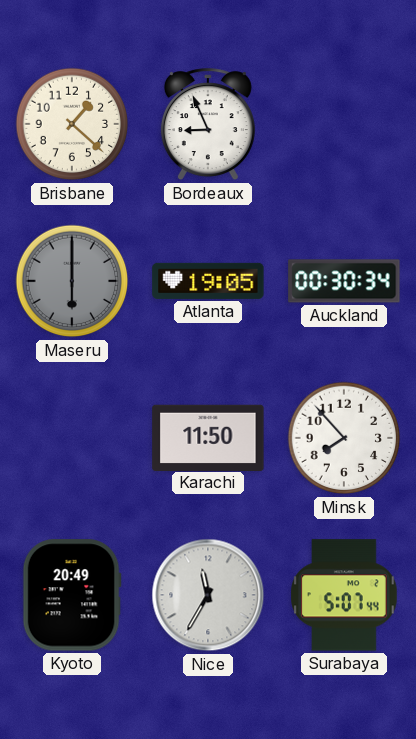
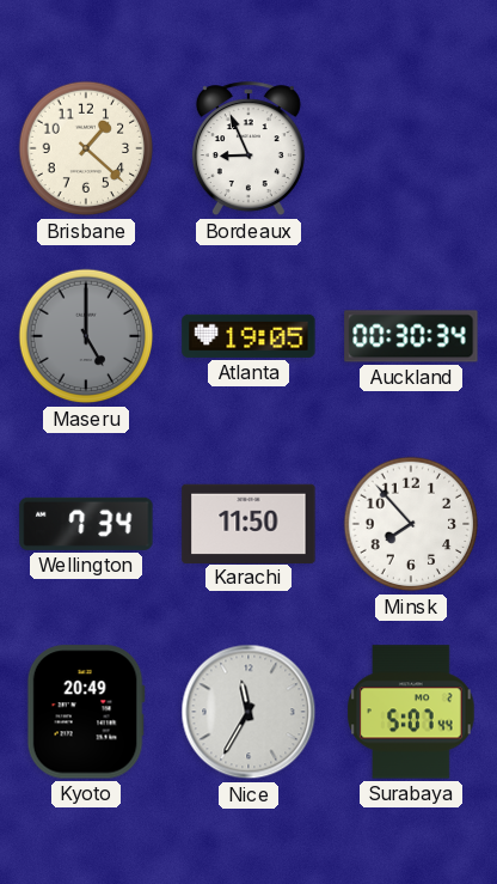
Maseru: 6:00 -> 5:00 (86, 336)
Wellington: none -> 7:34 (86, 524)
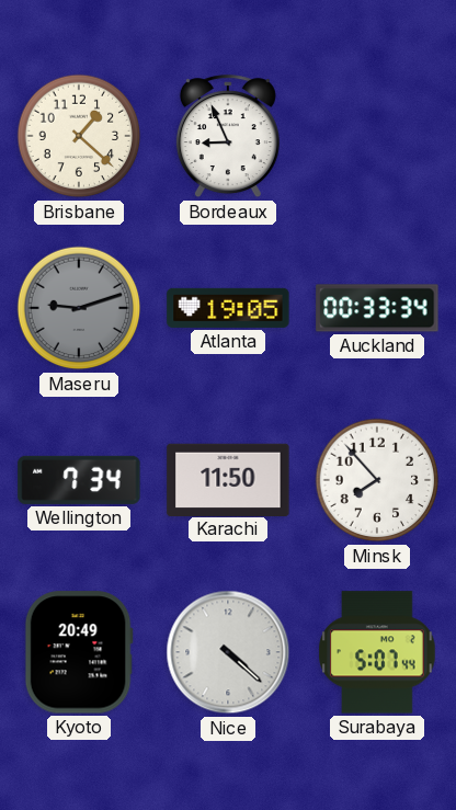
Maseru: 5:00 -> 9:12 (79, 308)
Auckland: 00:30 -> 00:33 (377, 308)
Nice: 11:35 -> 4:22 (228, 652)
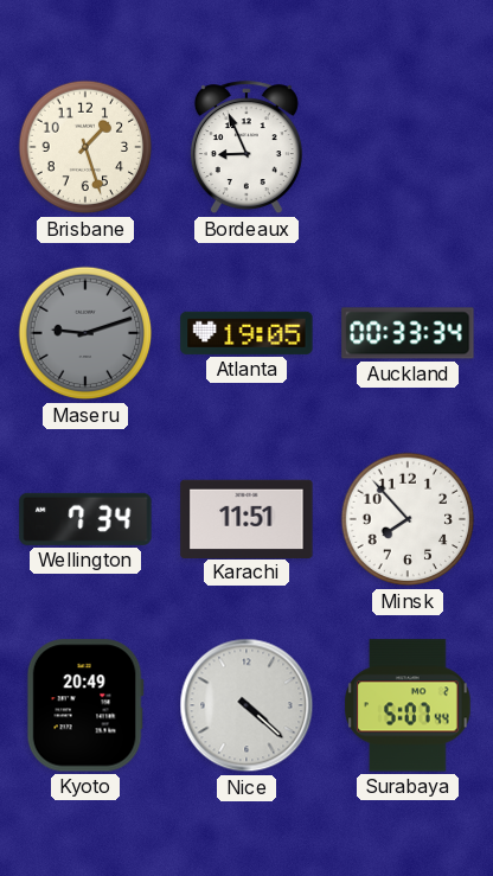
Brisbane: 1:22 -> 1:27 (85, 147)
Karachi: 11:50 -> 11:51 (246, 518)
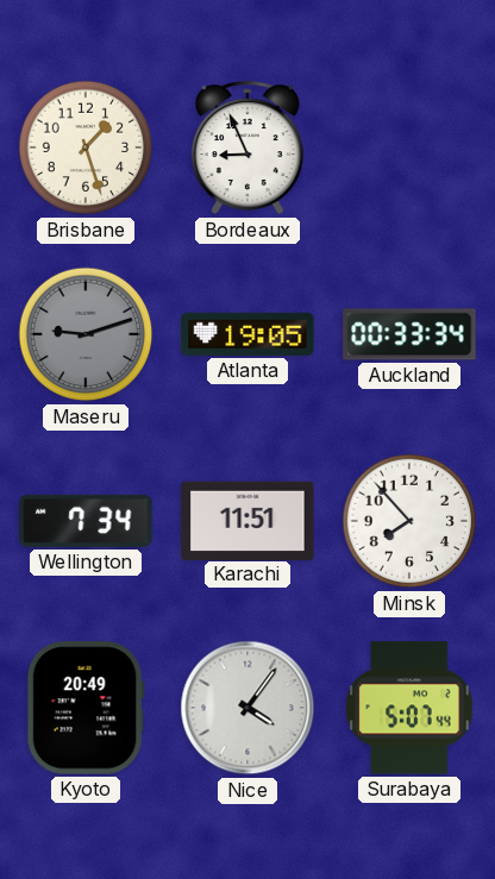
Nice: 4:22 -> 4:06 (248, 708)
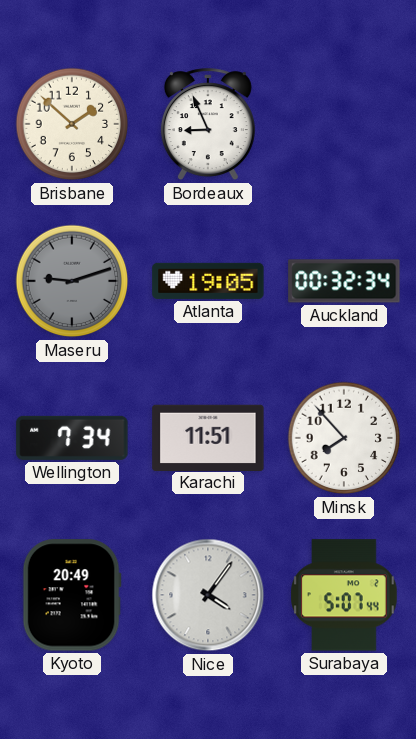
Brisbane: 1:27 -> 1:52 (72, 124)
Auckland: 00:33 -> 00:32 (344, 281)
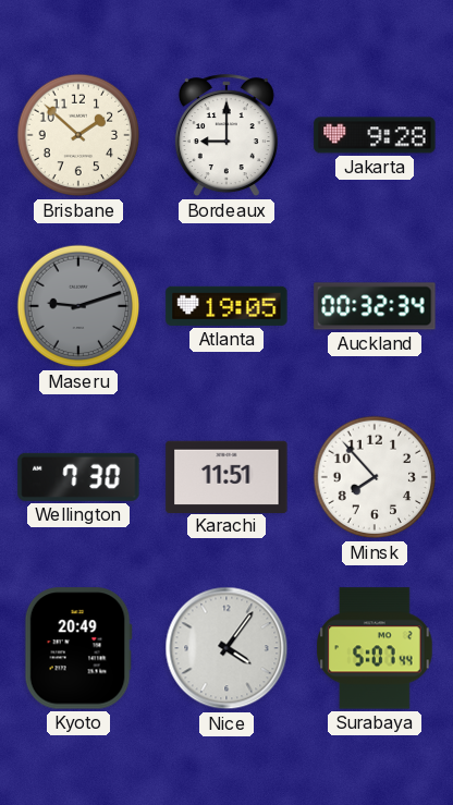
Bordeaux: 8:56 -> 9:00 (226, 136)
Jakarta: none -> 9:28 (375, 135)
Wellington: 7:34 -> 7:30 (78, 477)
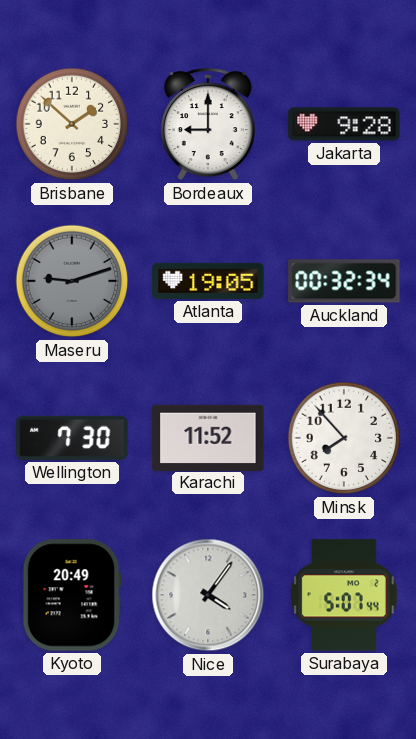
Karachi: 11:51 -> 11:52 (208, 437)
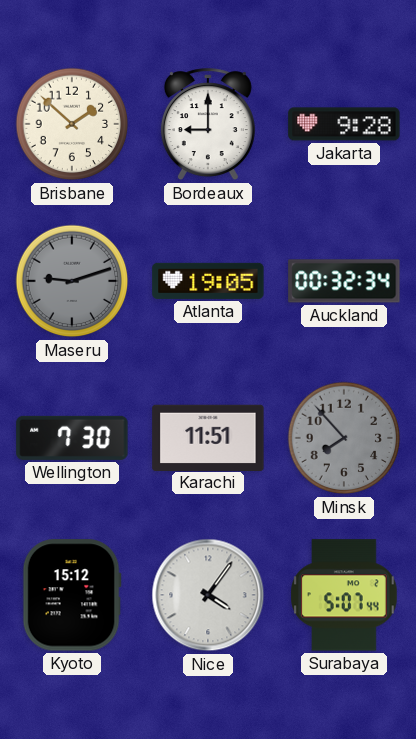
Karachi: 11:52 -> 11:51 (208, 437)
Minsk dial: white -> grey (344, 438)
Kyoto: 20:49 -> 15:12 (72, 595)
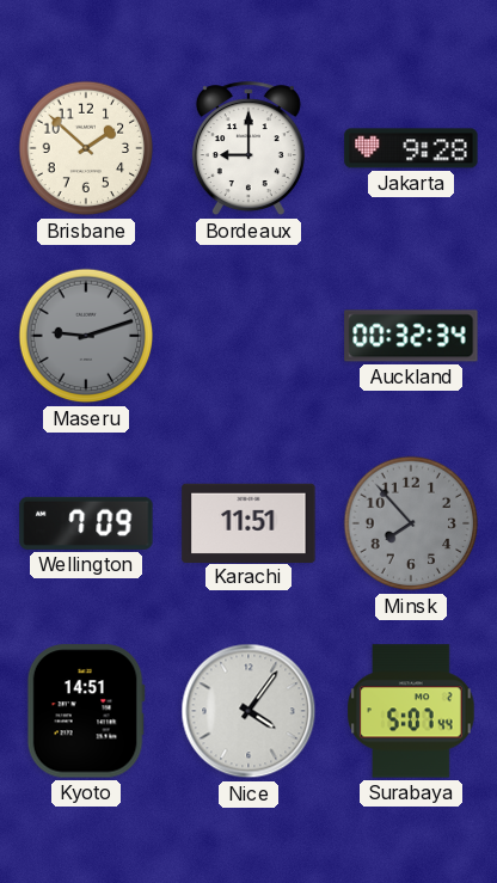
Atlanta: 19:05 -> none (208, 281)
Wellington: 7:30 -> 7:09 (86, 523)
Kyoto: 15:12 -> 14:51 (86, 711)
